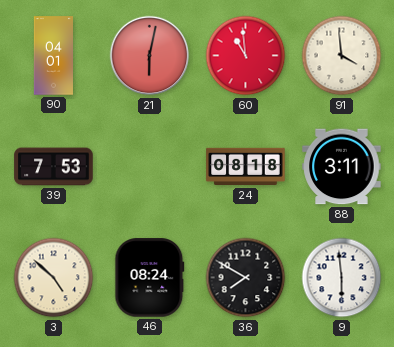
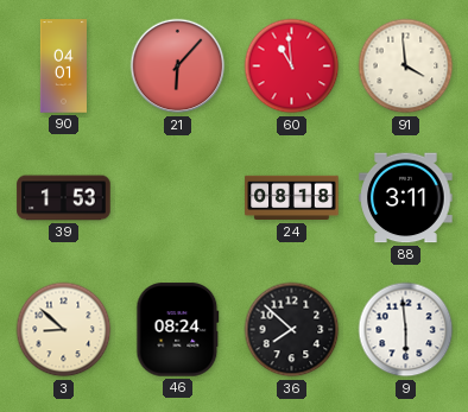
21: 6:02 -> 6:07 (178, 66)
39: 7:53 -> 1:53 (64, 198)
3: 4:52 -> 8:52 (64, 330)
36: 7:50 -> 7:52 (292, 330)
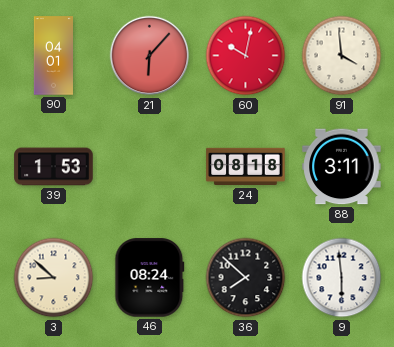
60: 10:59 -> 10:02 (246, 56)
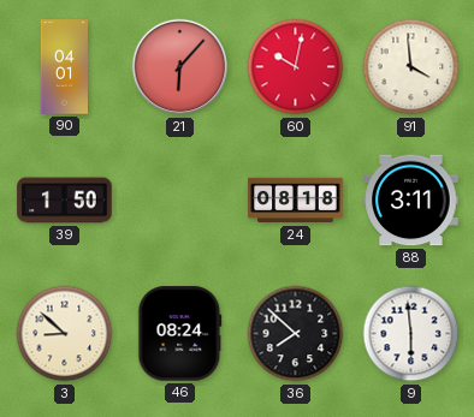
39: 1:53 -> 1:50 (65, 201)
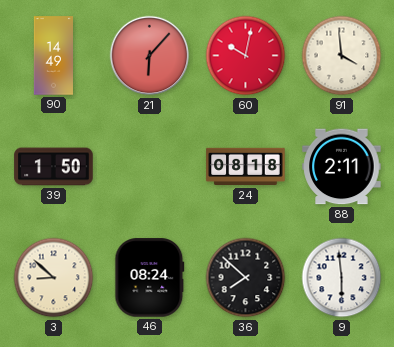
90: 04:01 -> 14:49 (53, 56)
88: 3:11 -> 2:11 (342, 167)
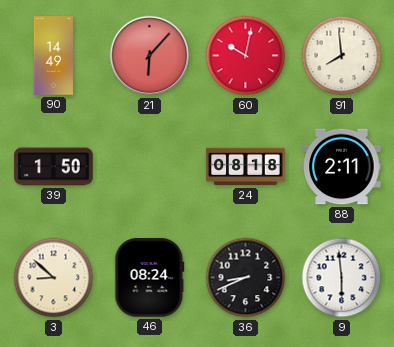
91: 3:59 -> 7:59 (342, 56)
36: 7:52 -> 8:41 (246, 278)
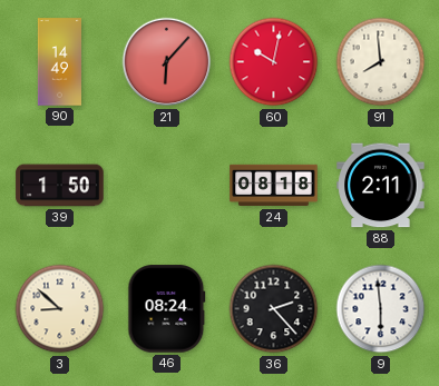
36: 8:41 -> 2:23 (274, 309)
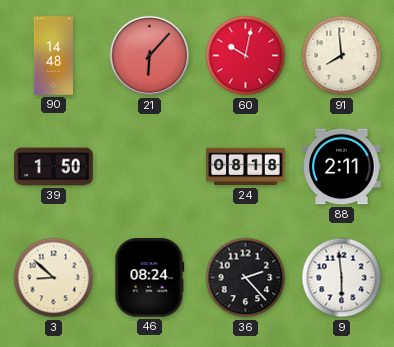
90: 14:49 -> 14:48 (53, 56)
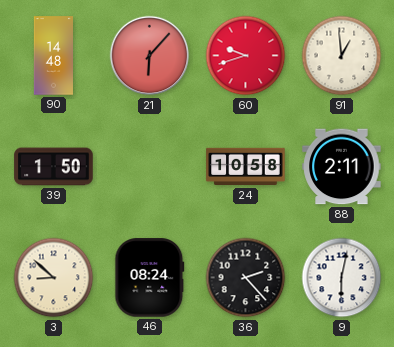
60: 10:02 -> 9:42 (246, 56)
91: 7:59 -> 12:59 (342, 56)
24: 08:18 -> 10:58 (246, 167)
9: 5:59 -> 6:02 (342, 278)
